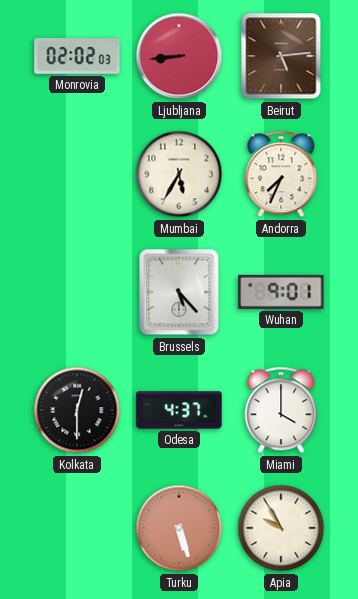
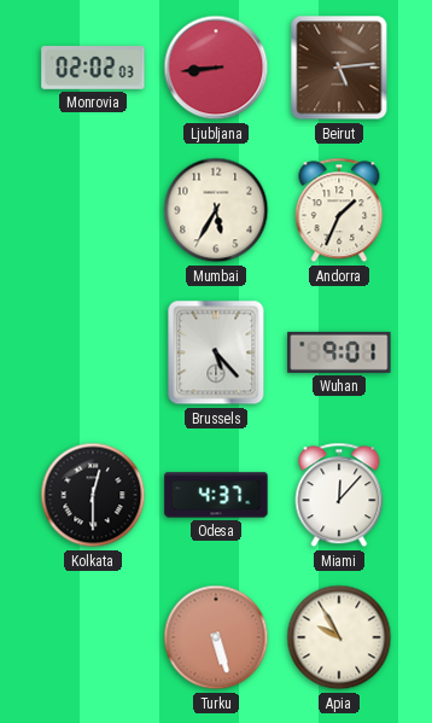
Andorra: 7:34 -> 1:34 (339, 210)
Miami: 4:00 -> 12:07 (339, 495)
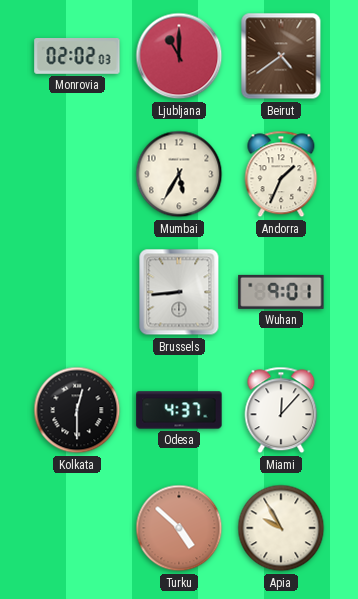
Ljubljana: 8:44 -> 11:00 (179, 56)
Beirut: 5:14 -> 4:39 (281, 56)
Brussels: 5:23 -> 8:44 (179, 292)
Turku: 5:27 -> 4:52 (179, 528)
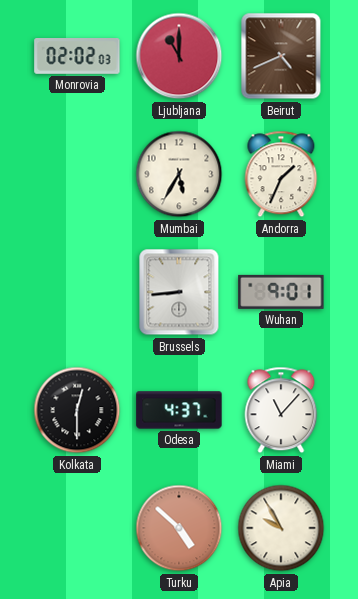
Beirut: 4:39 -> 4:41 (281, 56)
Miami: 12:07 -> 11:07 (281, 410)
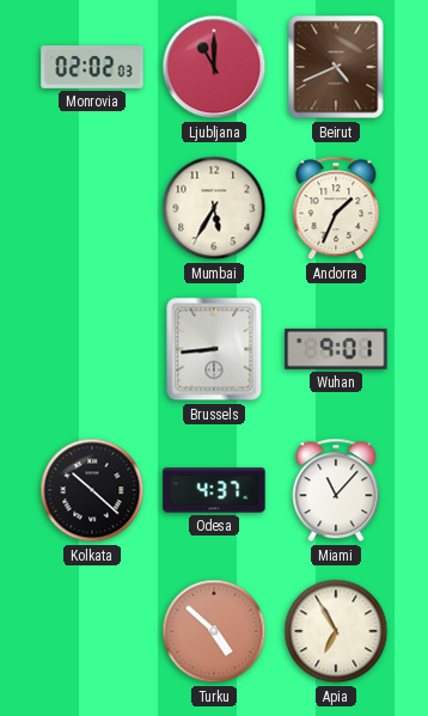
Kolkata: 12:30 -> 10:22 (92, 490)
Apia: 9:55 -> 6:55 (336, 631)
